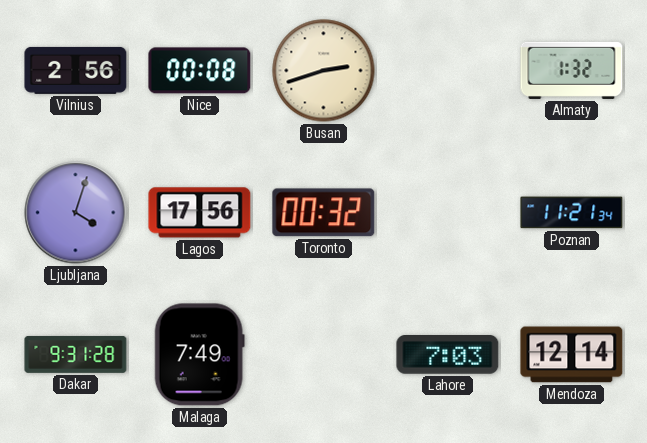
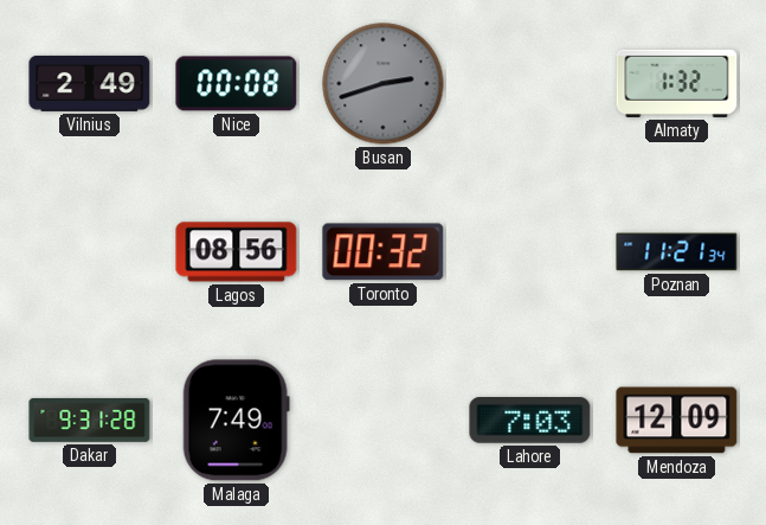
Vilnius: 2:56 -> 2:49 (90, 83)
Busan dial: cream -> grey (384, 84)
Ljubljana: 4:03 -> none (76, 213)
Lagos: 17:56 -> 08:56 (237, 252)
Mendoza: 12:14 -> 12:09 (677, 421)
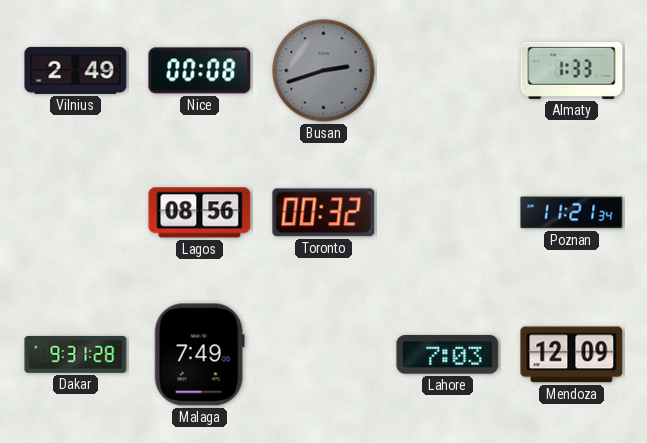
Almaty: 1:32 -> 1:33 (572, 70)
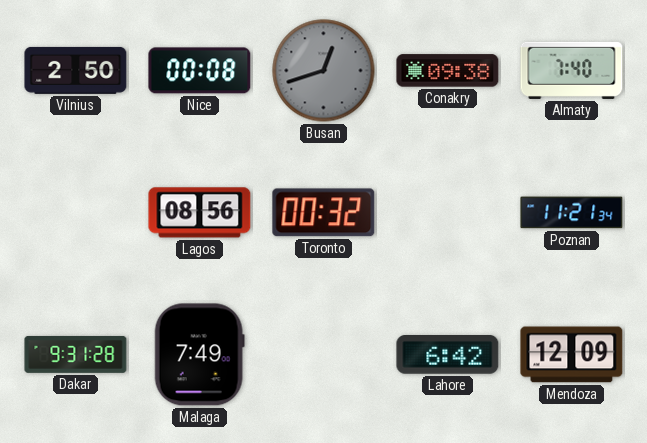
Vilnius: 2:49 -> 2:50 (76, 70)
Busan: 2:42 -> 12:42 (324, 71)
Conakry: none -> 09:38 (448, 71)
Almaty: 1:33 -> 7:40 (572, 70)
Lahore: 7:03 -> 6:42 (448, 355)
